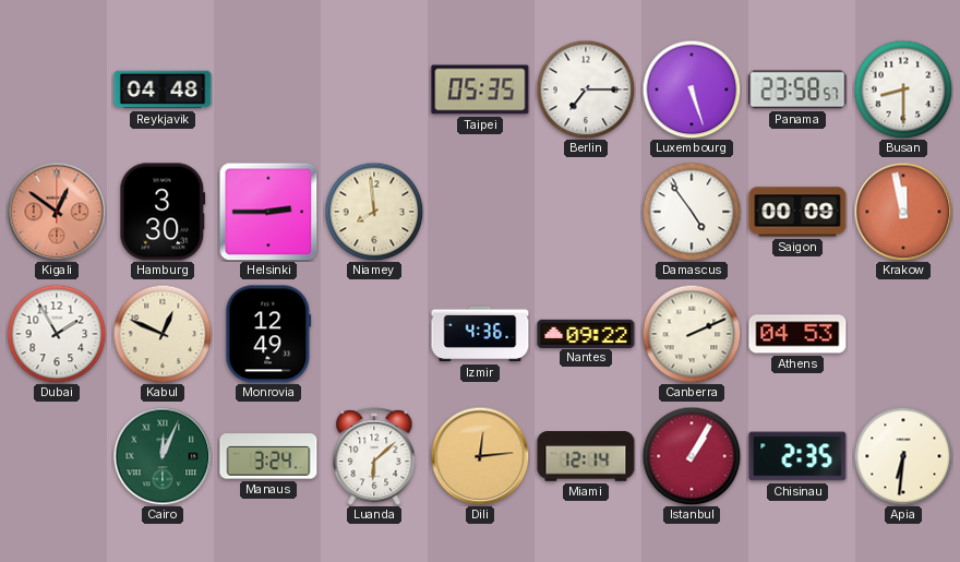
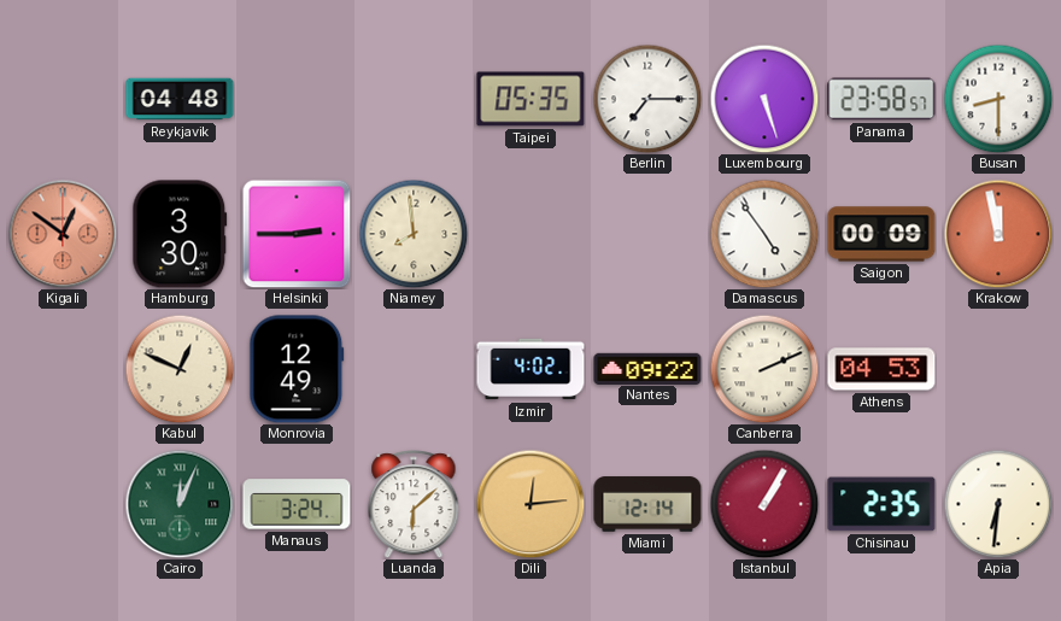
Dubai: 1:55 -> none (57, 334)
Izmir: 4:36 -> 4:02 (530, 369)
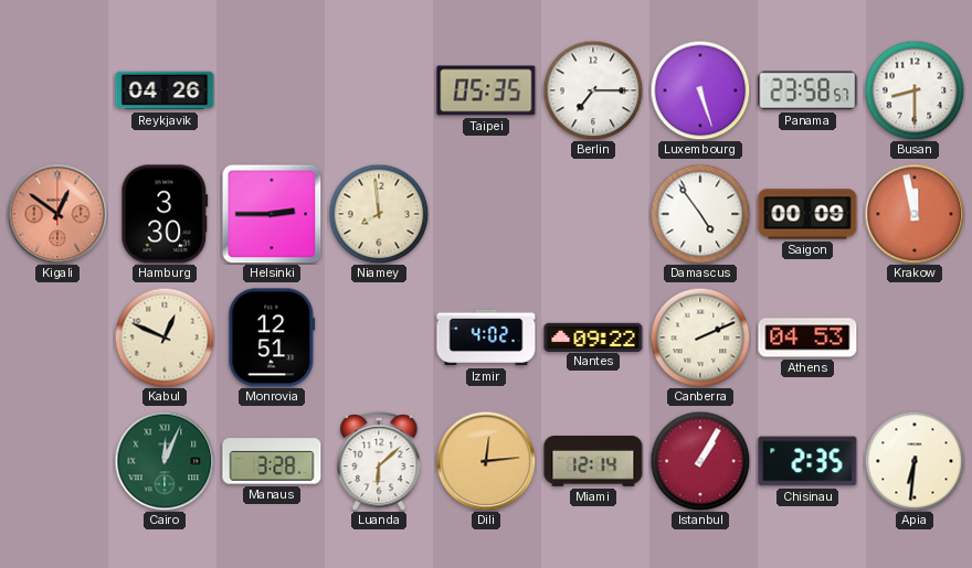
Reykjavik: 04:48 -> 04:26 (165, 90)
Monrovia: 12:49 -> 12:51 (272, 337)
Manaus: 3:24 -> 3:28 (272, 461)
